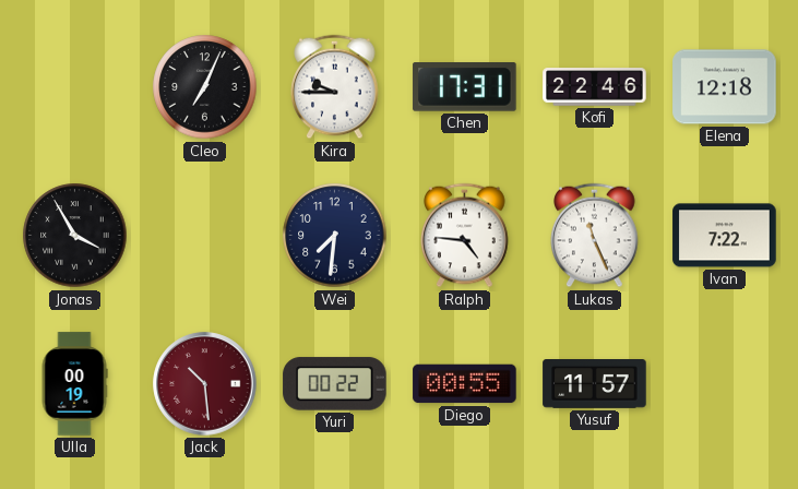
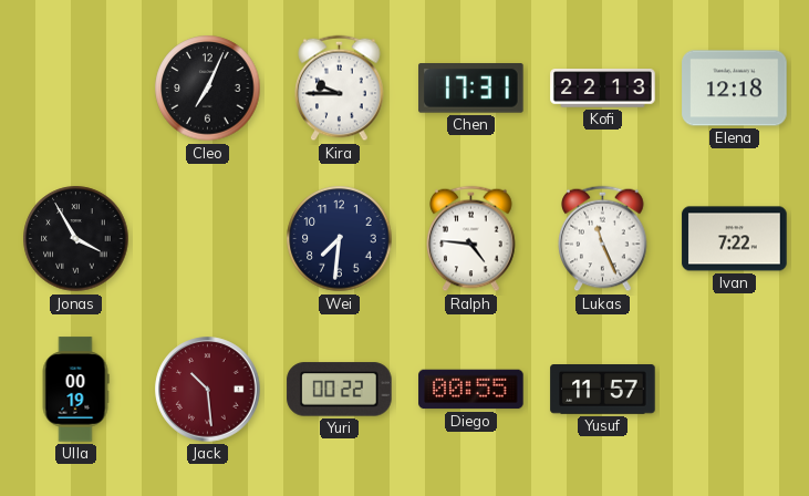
Kofi: 22:46 -> 22:13 (603, 89)
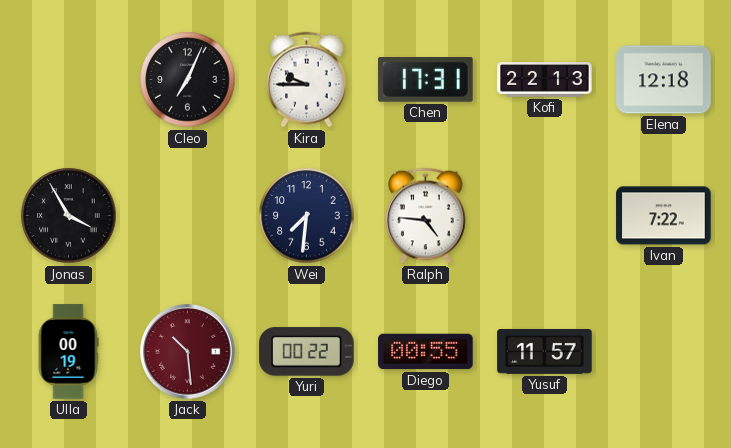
Lukas: 11:26 -> none (603, 239)
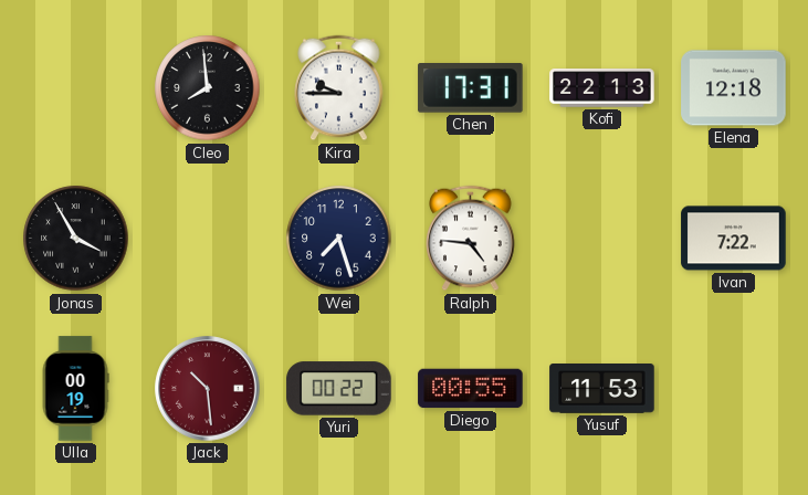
Cleo: 7:04 -> 7:59 (208, 88)
Wei: 7:31 -> 7:27 (339, 239)
Yusuf: 11:57 -> 11:53 (602, 389)
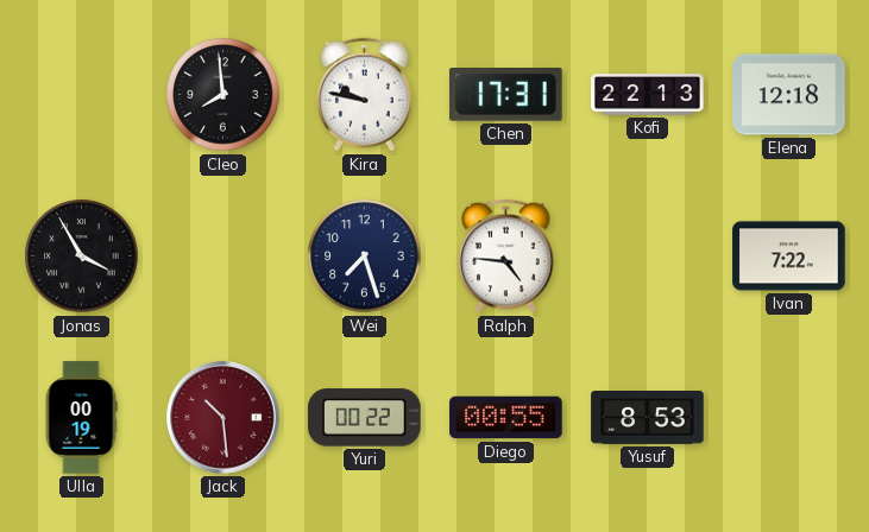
Kira: 9:45 -> 9:47 (365, 95)
Yusuf: 11:53 -> 8:53 (648, 418)
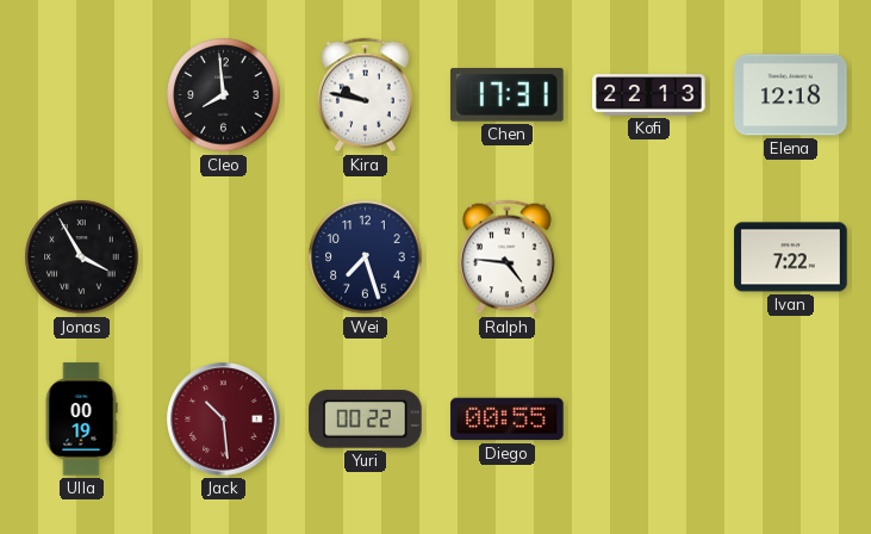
Yusuf: 8:53 -> none (648, 418)
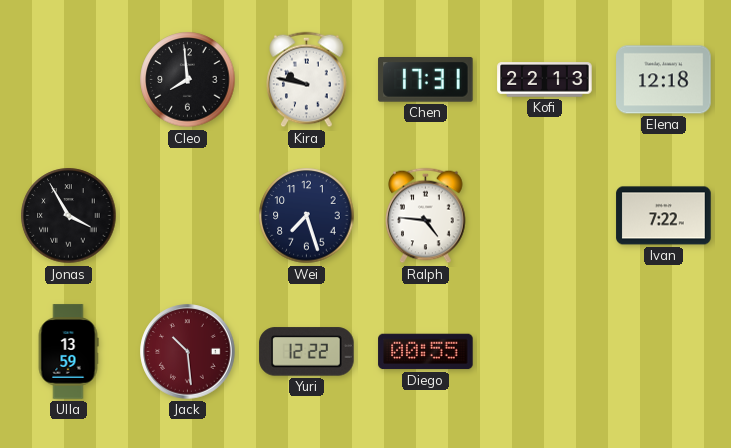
Ulla: 00:19 -> 13:59 (68, 352)
Yuri: 00:22 -> 12:22 (307, 352)
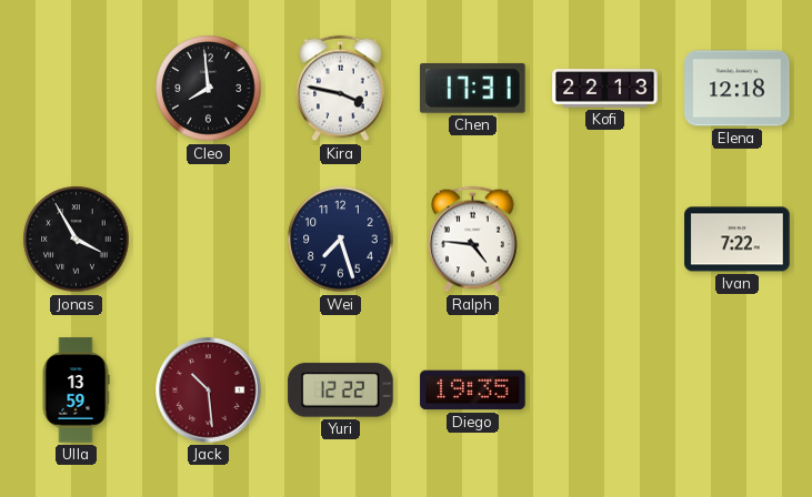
Kira: 9:47 -> 3:47 (341, 89)
Diego: 00:55 -> 19:35 (473, 390)
